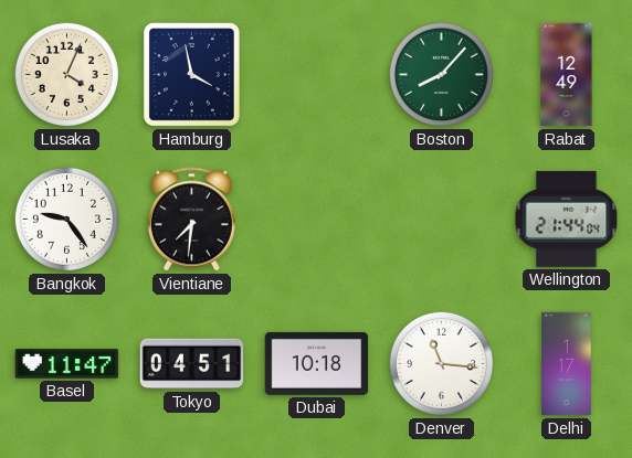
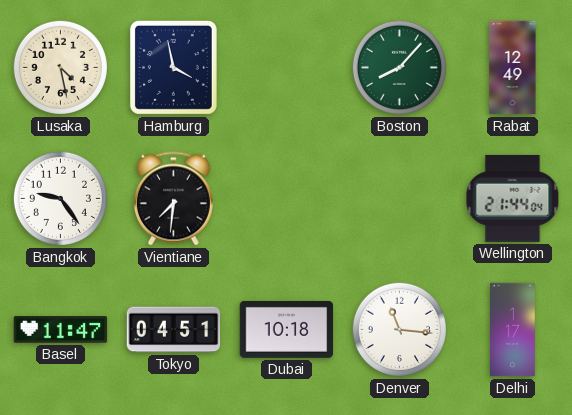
Lusaka: 4:04 -> 4:28 (60, 67)
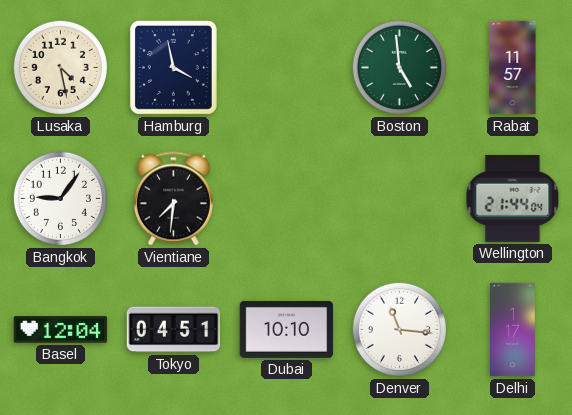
Boston: 8:07 -> 4:59 (399, 67)
Rabat: 12:49 -> 11:57 (513, 68)
Bangkok: 9:24 -> 9:06 (60, 198)
Basel: 11:47 -> 12:04 (61, 330)
Dubai: 10:18 -> 10:10 (287, 329)
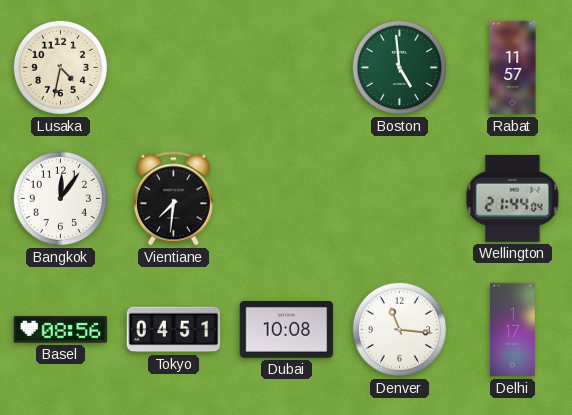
Lusaka: 4:28 -> 4:32 (60, 67)
Hamburg: 3:58 -> none (173, 67)
Bangkok: 9:06 -> 12:06 (60, 198)
Basel: 12:04 -> 08:56 (61, 330)
Dubai: 10:10 -> 10:08 (287, 329)
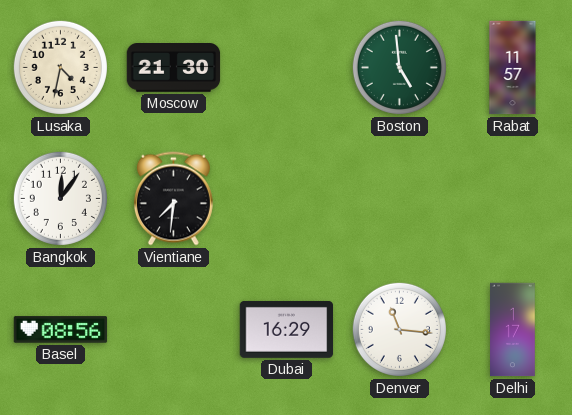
Moscow: none -> 21:30 (174, 68)
Wellington: 21:44 -> none (513, 198)
Tokyo: 04:51 -> none (174, 330)
Dubai: 10:08 -> 16:29 (287, 329)
